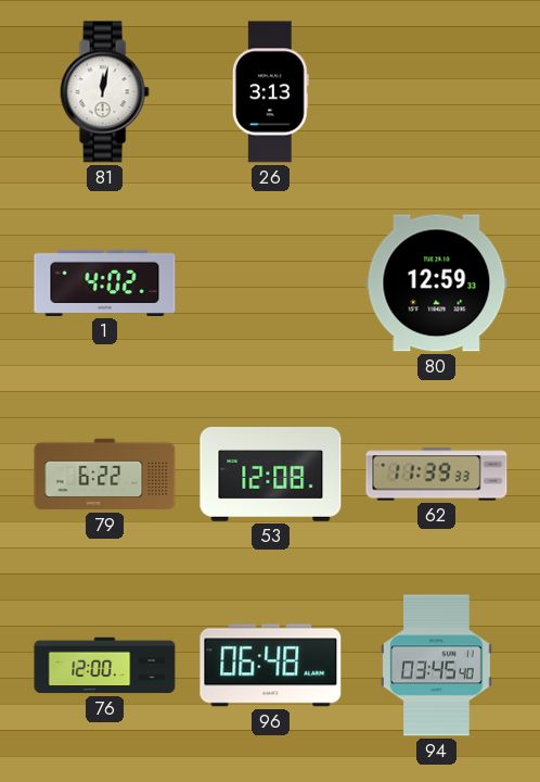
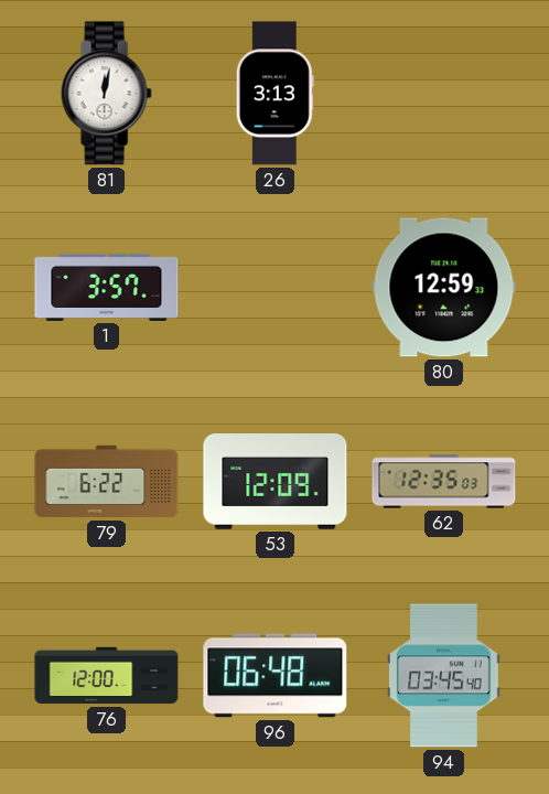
1: 4:02 -> 3:57 (107, 287)
53: 12:08 -> 12:09 (276, 482)
62: 11:39 -> 12:35 (444, 482)
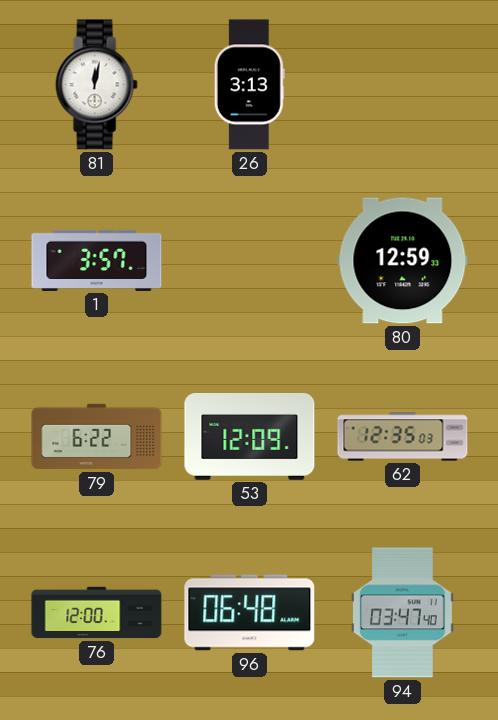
94: 03:45 -> 03:47 (403, 613)
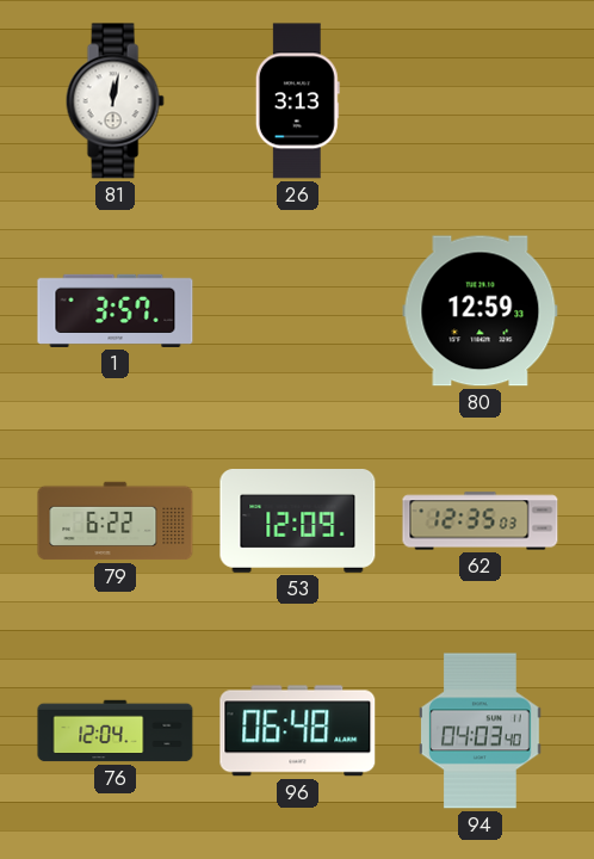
76: 12:00 -> 12:04 (116, 731)
94: 03:47 -> 04:03 (481, 731)
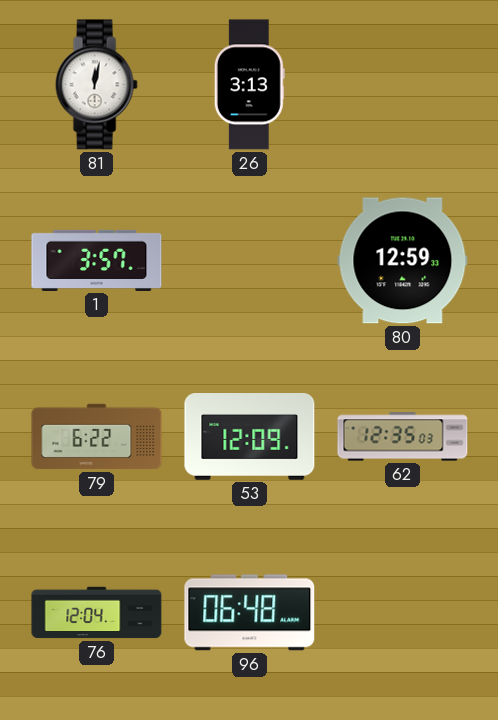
94: 04:03 -> none (481, 731)
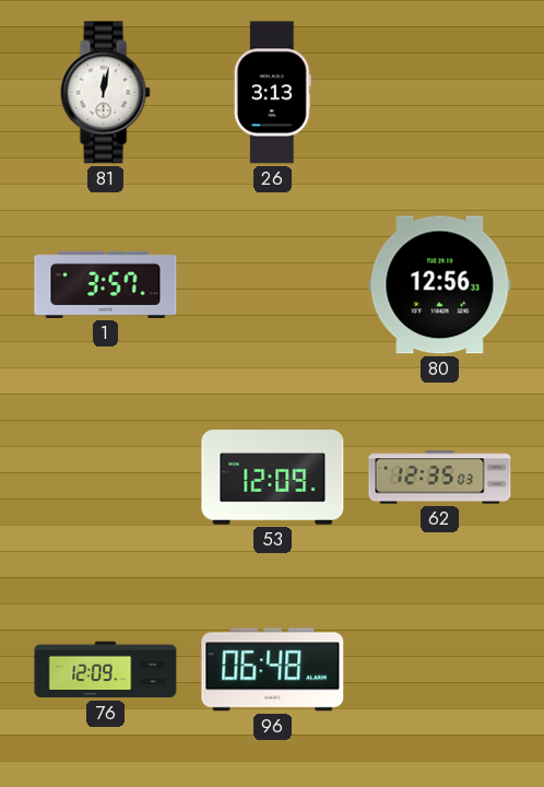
80: 12:59 -> 12:56 (440, 285)
79: 6:22 -> none (97, 437)
76: 12:04 -> 12:09 (106, 670)
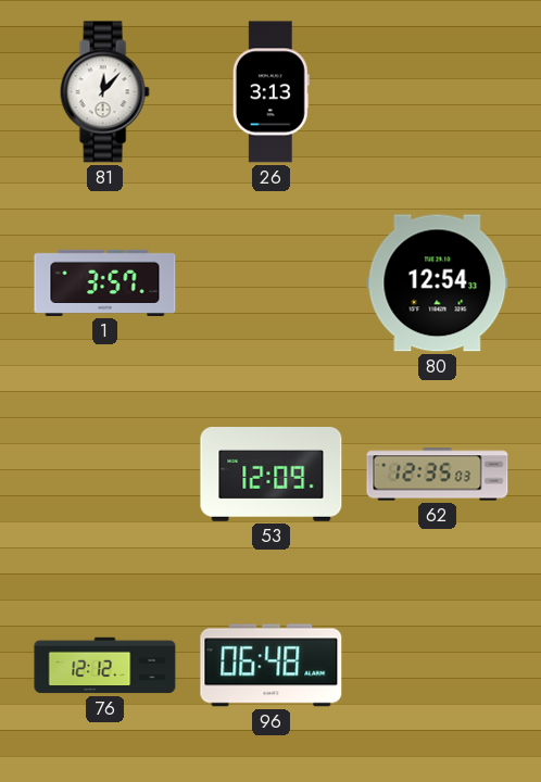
81: 12:02 -> 12:07 (104, 92)
80: 12:56 -> 12:54 (438, 283)
76: 12:09 -> 12:12 (105, 666)
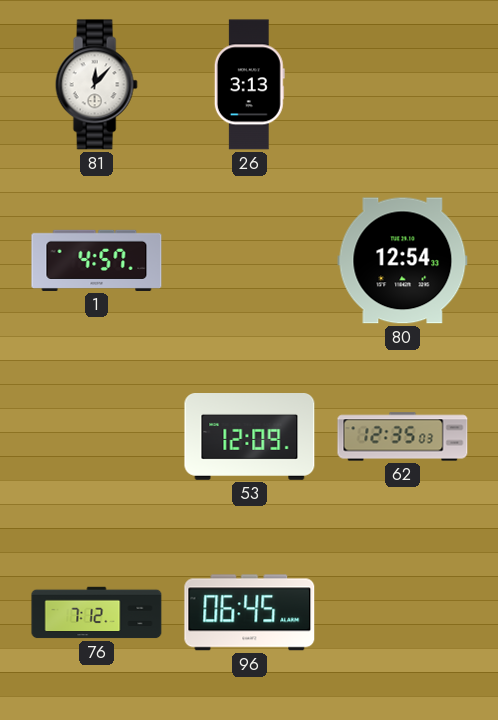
1: 3:57 -> 4:57 (97, 260)
76: 12:12 -> 7:12 (97, 613)
96: 06:48 -> 06:45 (250, 613)
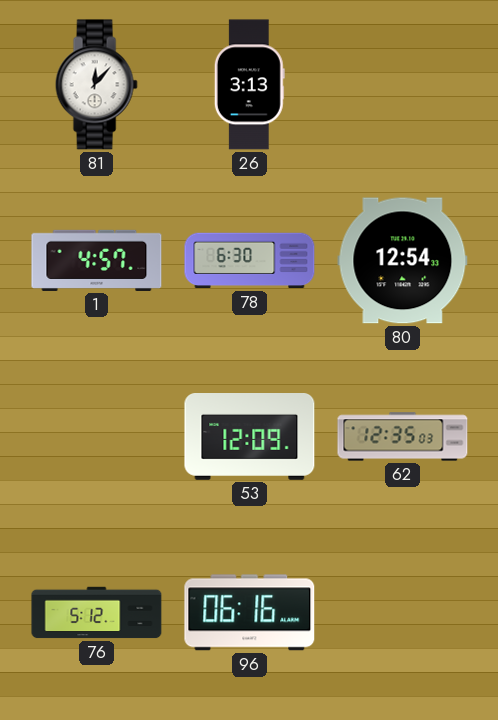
78: none -> 6:30 (250, 261)
76: 7:12 -> 5:12 (97, 613)
96: 06:45 -> 06:16 (250, 613)
